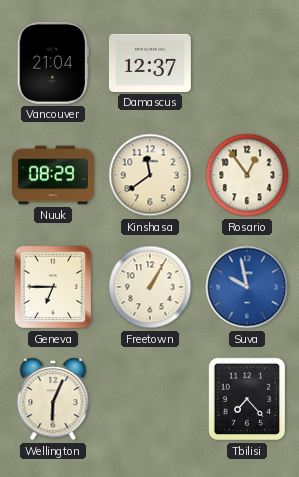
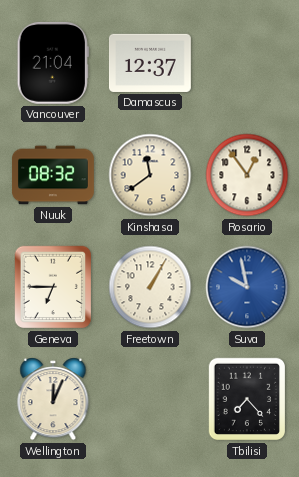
Nuuk: 08:29 -> 08:32 (53, 175)
Wellington: 6:04 -> 12:04 (53, 399)
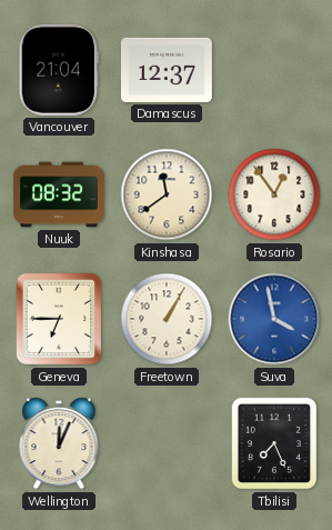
Suva: 9:58 -> 3:58 (274, 319)
Tbilisi: 7:23 -> 7:26 (273, 443)
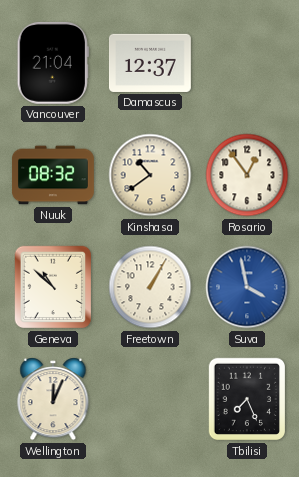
Kinshasa: 11:39 -> 10:39 (150, 175)
Geneva: 6:45 -> 10:52 (52, 287)
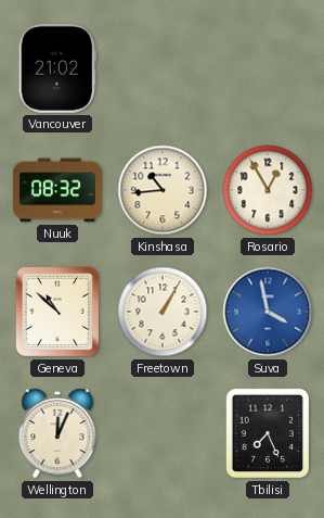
Vancouver: 21:04 -> 21:02 (57, 68)
Damascus: 12:37 -> none (150, 63)
Kinshasa: 10:39 -> 10:44 (163, 190)
Rosario: 12:54 -> 12:55 (268, 190)
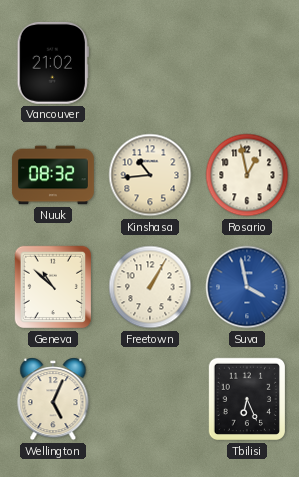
Rosario: 12:55 -> 12:58 (247, 175)
Wellington: 12:04 -> 5:04 (53, 399)
Tbilisi: 7:26 -> 6:26 (246, 399)
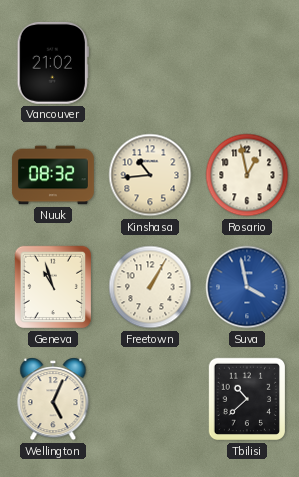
Geneva: 10:52 -> 10:57 (52, 287)
Tbilisi: 6:26 -> 10:38 (246, 399)
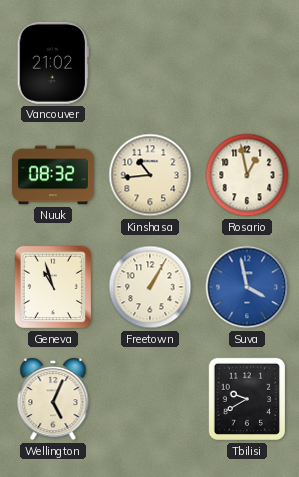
Tbilisi: 10:38 -> 9:40 (246, 399)
